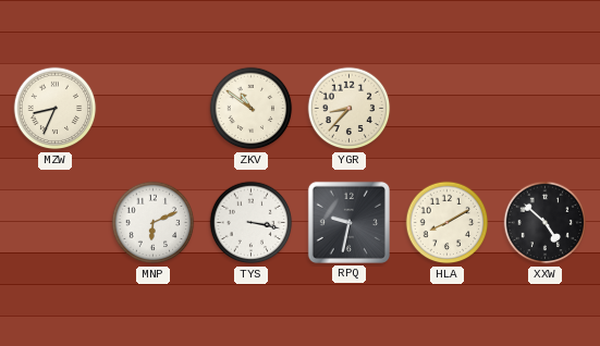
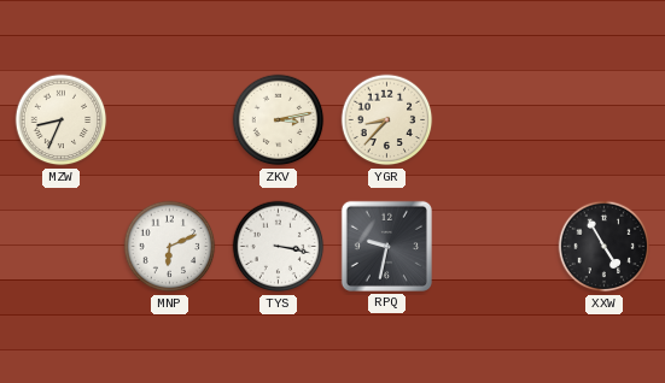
ZKV: 10:51 -> 3:13 (279, 120)
HLA: 8:10 -> none (448, 223)
XXW: 4:52 -> 4:55 (605, 247)
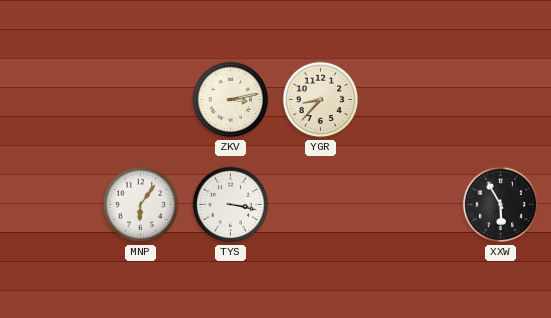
MZW: 8:34 -> none (62, 120)
MNP: 6:11 -> 6:06 (141, 205)
RPQ: 9:32 -> none (386, 246)
XXW: 4:55 -> 5:55 (501, 205)
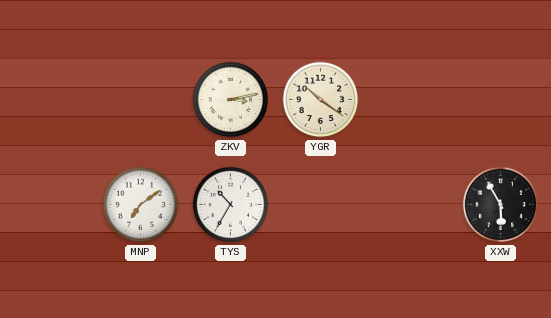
YGR: 8:37 -> 10:21 (321, 100)
MNP: 6:06 -> 7:09 (141, 205)
TYS: 3:17 -> 10:35 (231, 205)
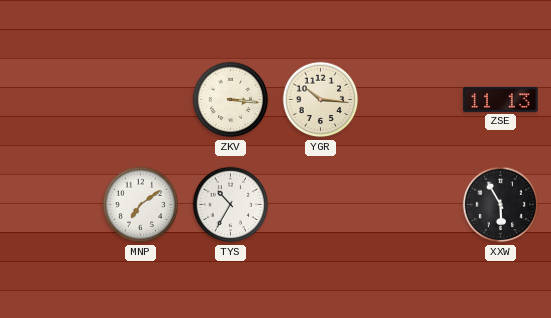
ZKV: 3:13 -> 3:16 (231, 100)
YGR: 10:21 -> 10:16 (321, 100)
ZSE: none -> 11:13 (501, 99)
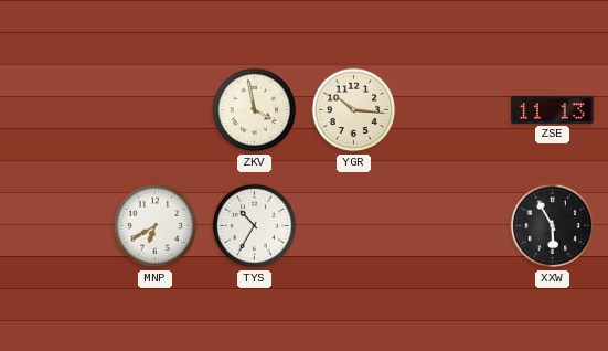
ZKV: 3:16 -> 3:58 (255, 110)
MNP: 7:09 -> 6:40 (156, 226)
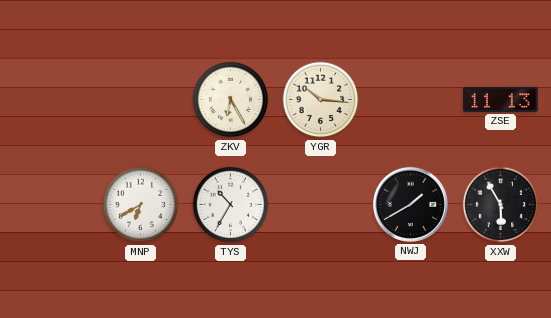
ZKV: 3:58 -> 6:25 (231, 100)
NWJ: none -> 1:40 (410, 204)
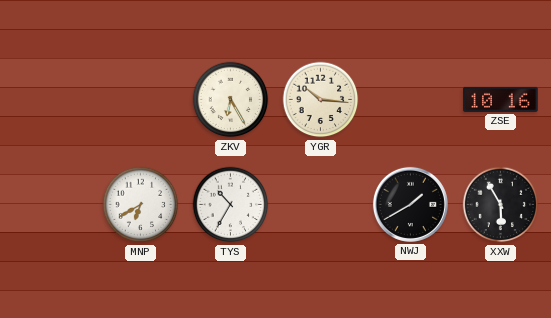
ZSE: 11:13 -> 10:16 (501, 99)
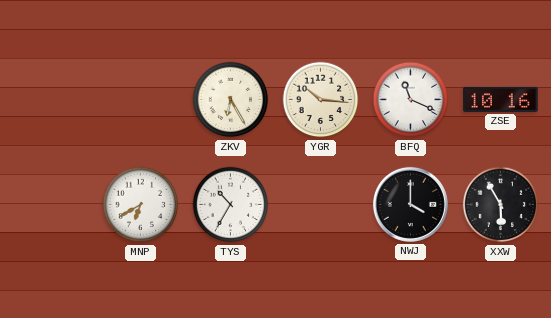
BFQ: none -> 11:19 (411, 100)
NWJ: 1:40 -> 4:00 (410, 204)
